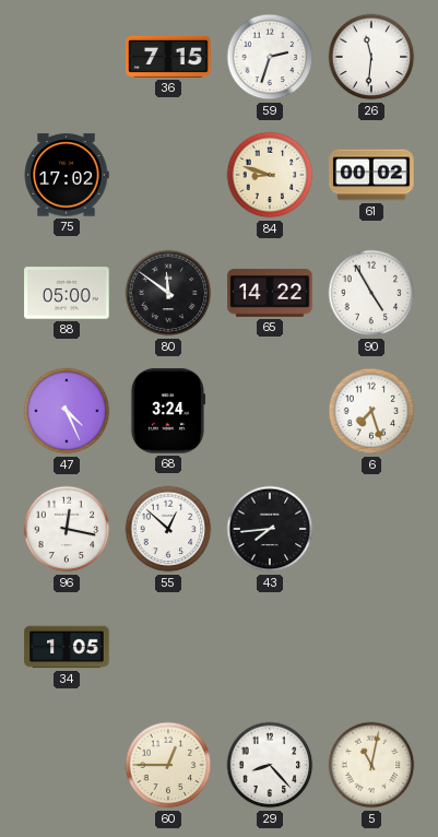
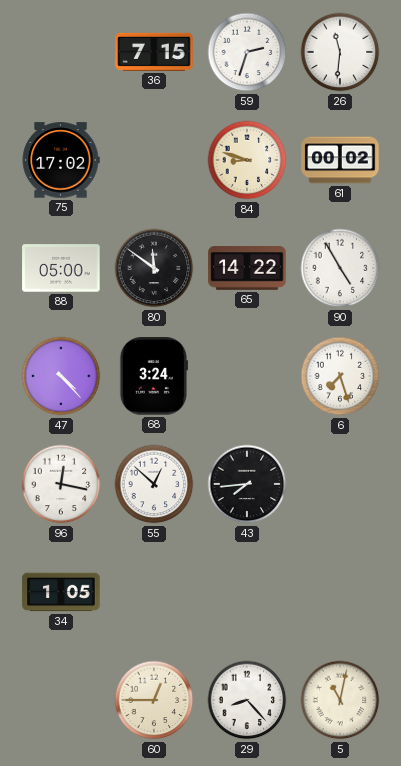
47: 4:26 -> 4:23 (61, 376)
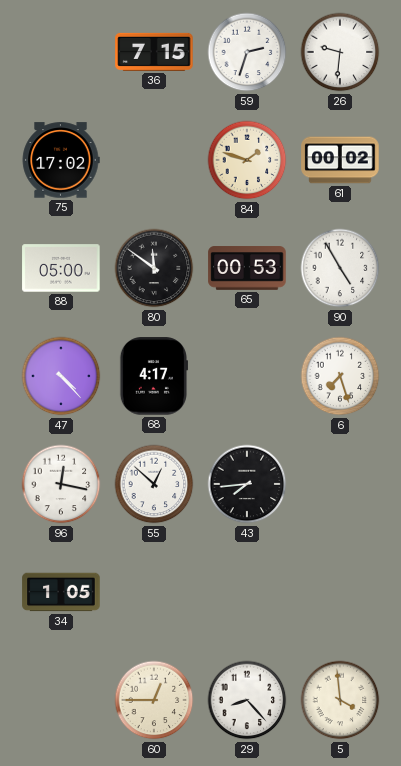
26: 11:31 -> 9:31 (340, 52)
84: 8:48 -> 1:48 (247, 160)
65: 14:22 -> 00:53 (247, 268)
68: 3:24 -> 4:17 (153, 376)
5: 11:02 -> 3:59 (340, 700)
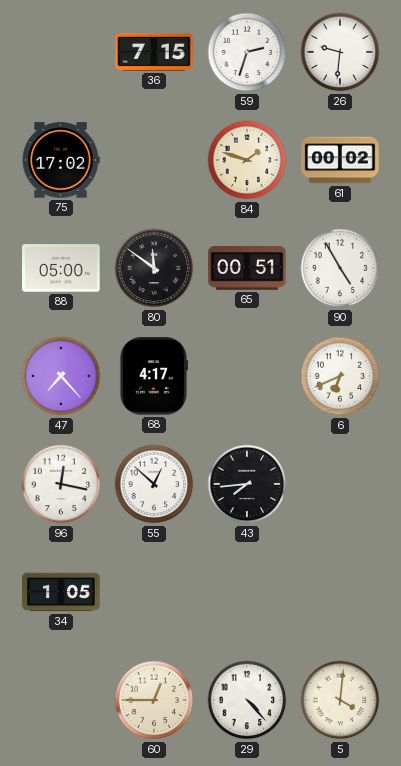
65: 00:53 -> 00:51 (247, 268)
47: 4:23 -> 7:23 (61, 376)
6: 7:27 -> 6:41 (340, 376)
29: 8:23 -> 4:23 (247, 700)
5: 3:59 -> 4:01 (340, 700)
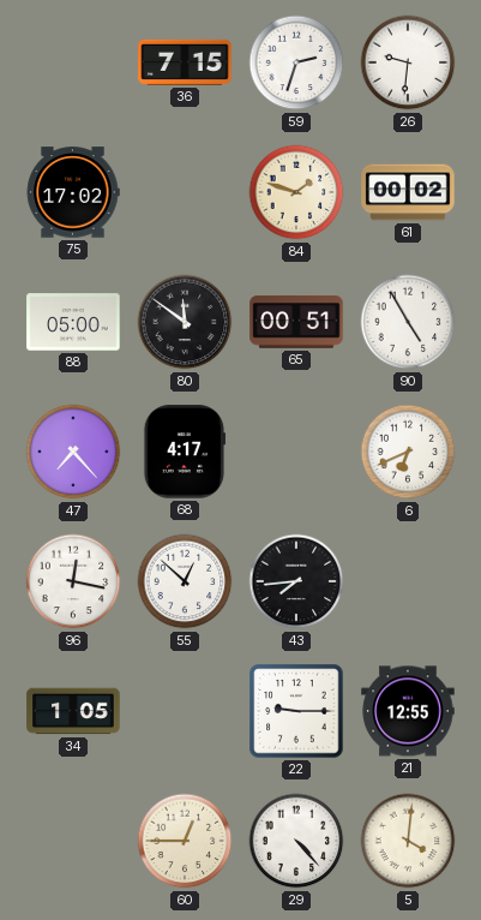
22: none -> 9:15 (296, 711)
21: none -> 12:55 (408, 711)
